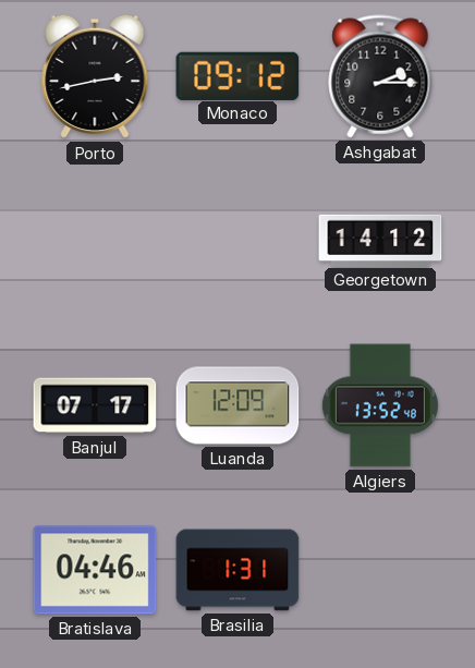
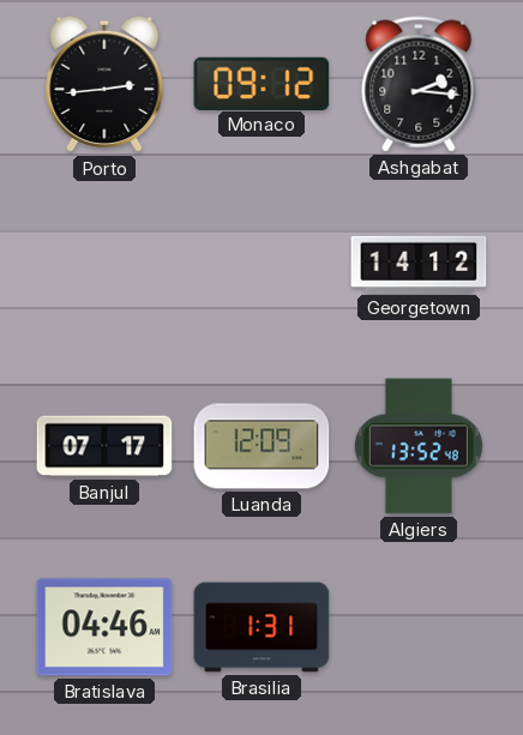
Porto: 2:43 -> 2:44 (104, 84)
Ashgabat: 2:15 -> 2:16 (419, 84)
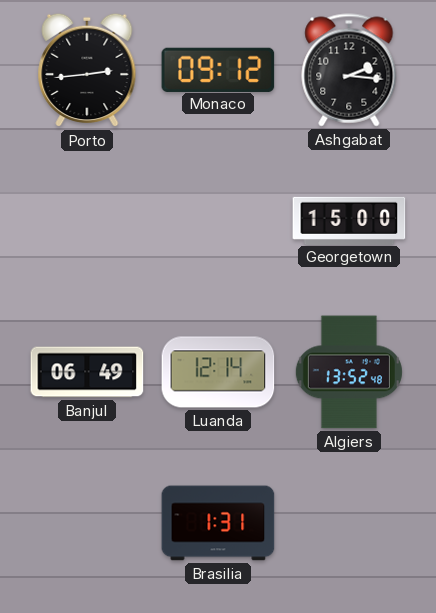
Georgetown: 14:12 -> 15:00 (349, 220)
Banjul: 07:17 -> 06:49 (87, 372)
Luanda: 12:09 -> 12:14 (218, 372)
Bratislava: 04:46 -> none (104, 627)
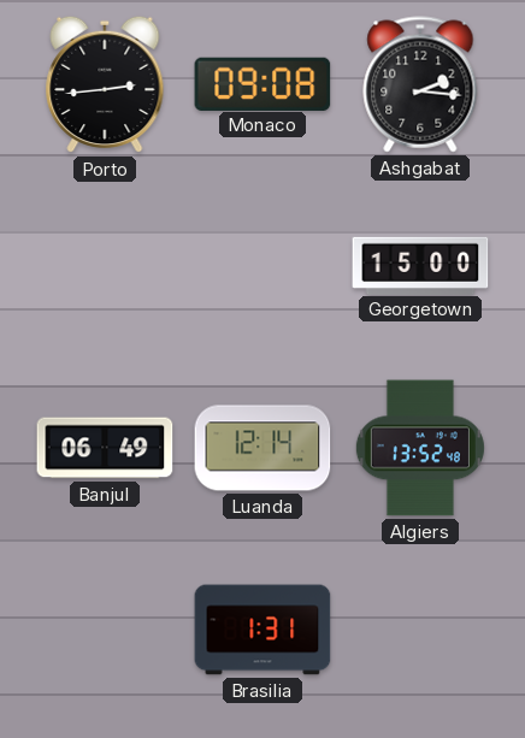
Monaco: 09:12 -> 09:08 (262, 83)
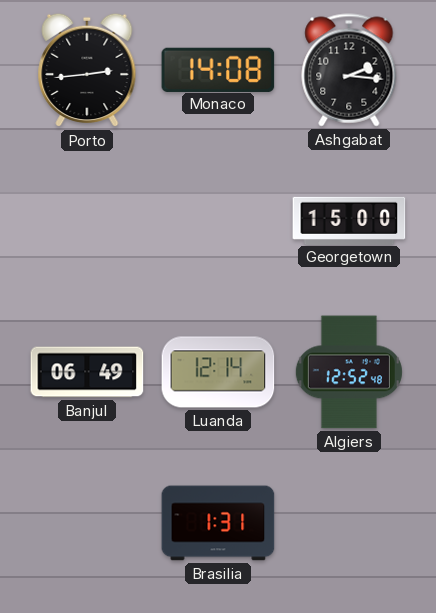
Monaco: 09:08 -> 14:08 (218, 69)
Algiers: 13:52 -> 12:52 (349, 372)
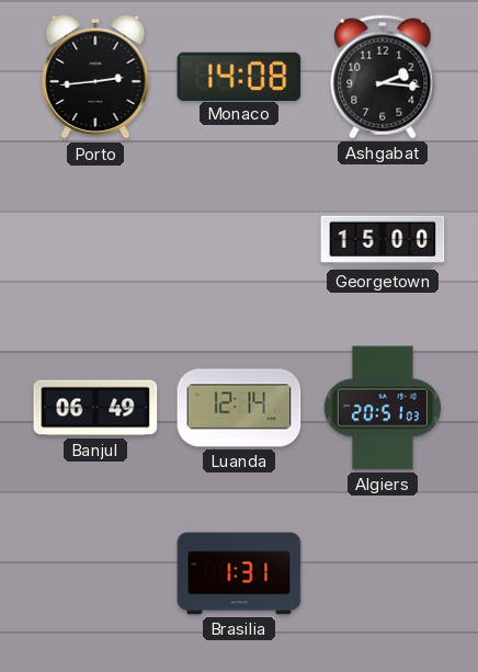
Algiers: 12:52 -> 20:51 (383, 408)
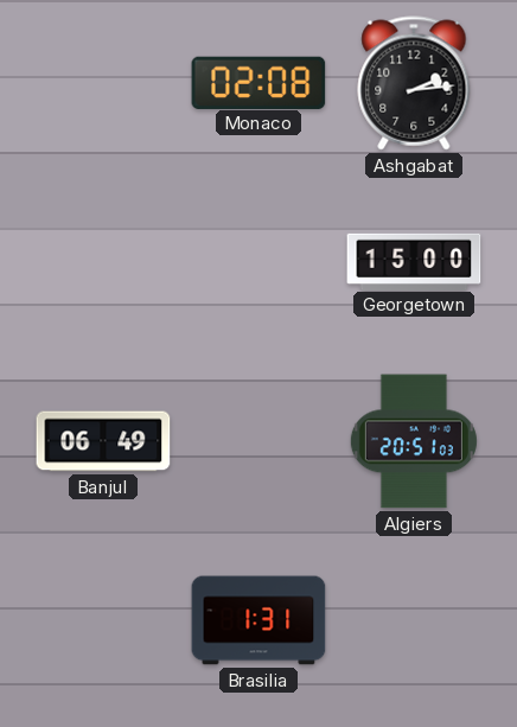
Porto: 2:44 -> none (95, 77)
Monaco: 14:08 -> 02:08 (258, 82)
Ashgabat: 2:16 -> 2:14 (414, 83)
Luanda: 12:14 -> none (239, 408)
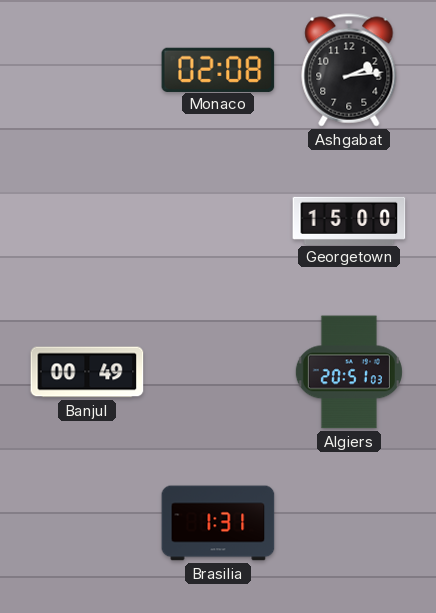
Banjul: 06:49 -> 00:49 (87, 372)
